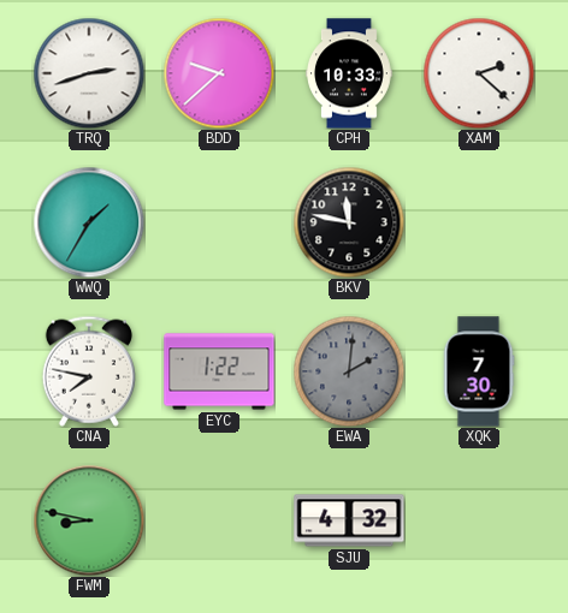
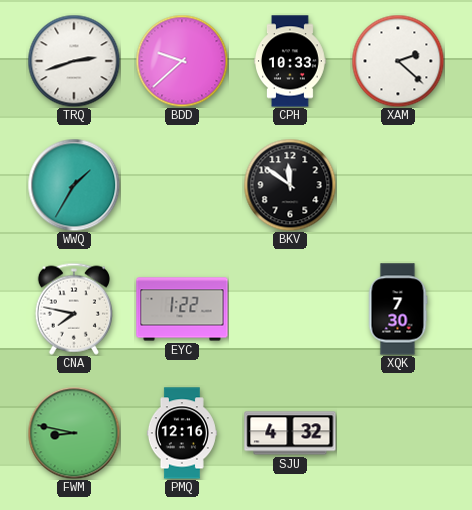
BKV: 11:47 -> 11:51 (290, 185)
EWA: 2:01 -> none (349, 371)
PMQ: none -> 12:16 (182, 433)
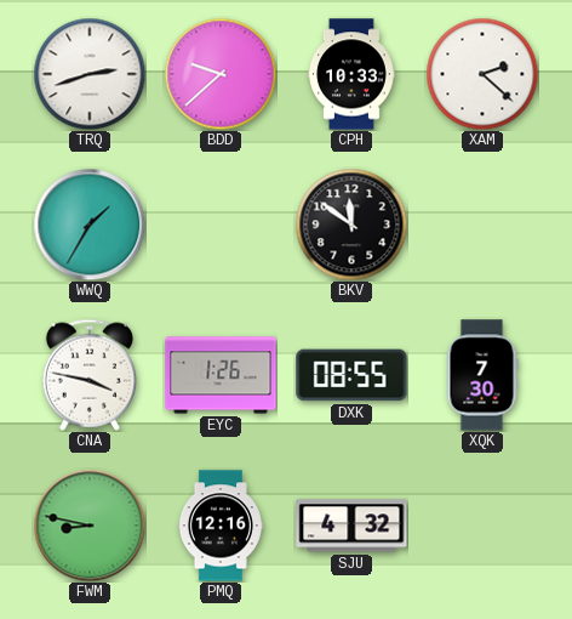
CNA: 7:47 -> 3:47 (90, 375)
EYC: 1:22 -> 1:26 (221, 375)
DXK: none -> 08:55 (351, 375)
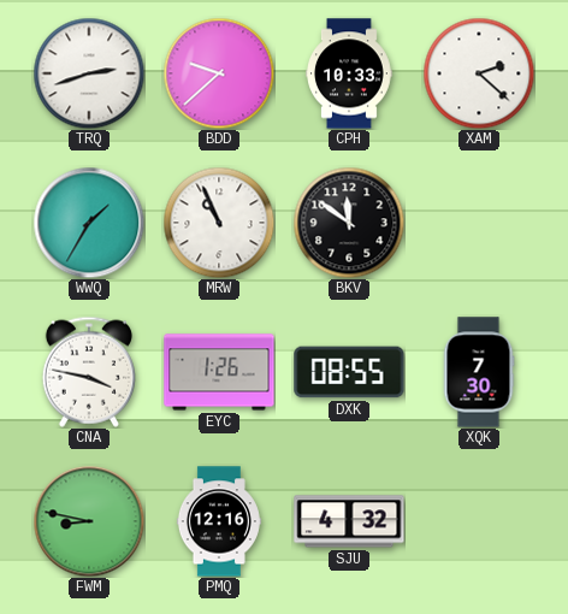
MRW: none -> 10:56 (219, 223)
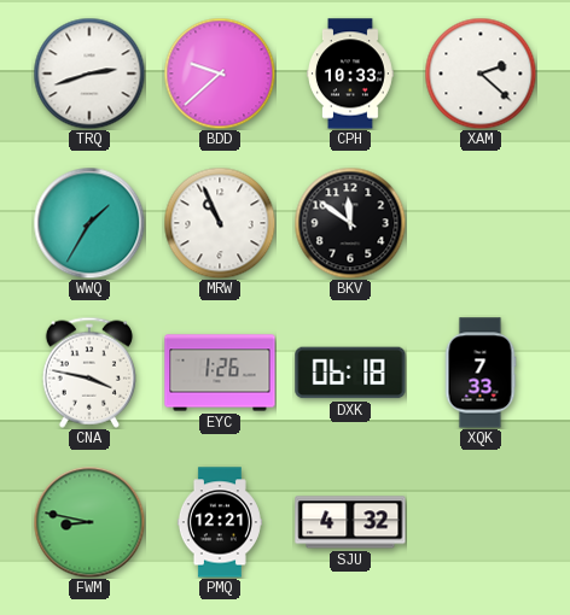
DXK: 08:55 -> 06:18 (350, 373)
XQK: 7:30 -> 7:33 (481, 373)
PMQ: 12:16 -> 12:21 (220, 522)
